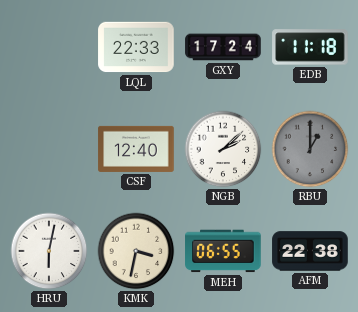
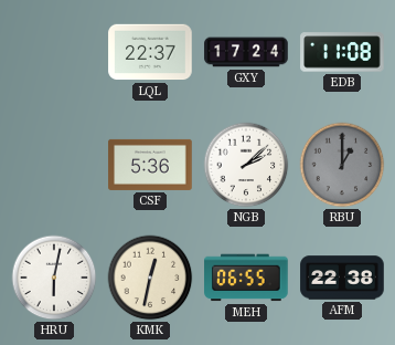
LQL: 22:33 -> 22:37 (150, 52)
EDB: 11:18 -> 11:08 (342, 52)
CSF: 12:40 -> 5:36 (150, 165)
KMK: 3:32 -> 12:32 (150, 278)
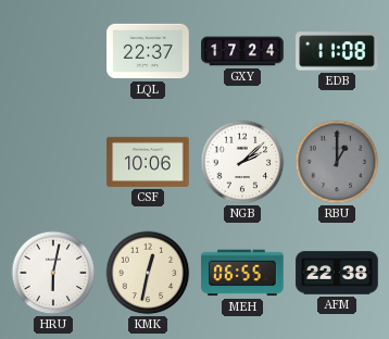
CSF: 5:36 -> 10:06 (148, 162)
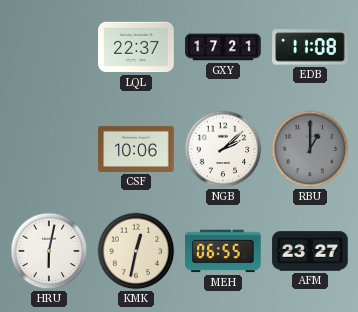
GXY: 17:24 -> 17:21 (223, 47)
AFM: 22:38 -> 23:27 (310, 251)
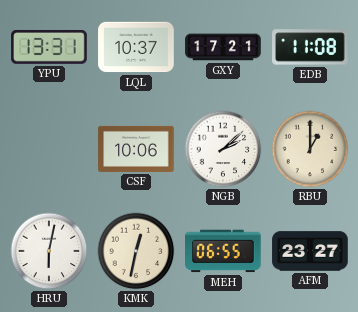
YPU: none -> 13:31 (49, 47)
LQL: 22:37 -> 10:37 (136, 47)
RBU dial: grey -> cream (310, 149)
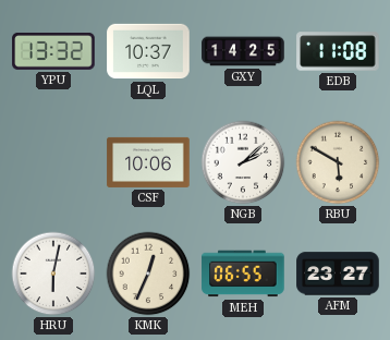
YPU: 13:31 -> 13:32 (53, 51)
GXY: 17:21 -> 14:25 (243, 51)
RBU: 1:00 -> 5:50 (338, 162)
KMK: 12:32 -> 12:34 (148, 274)
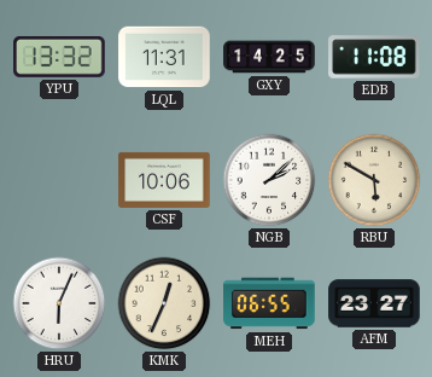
LQL: 10:37 -> 11:31 (164, 57)
HRU: 6:02 -> 6:04 (59, 303)
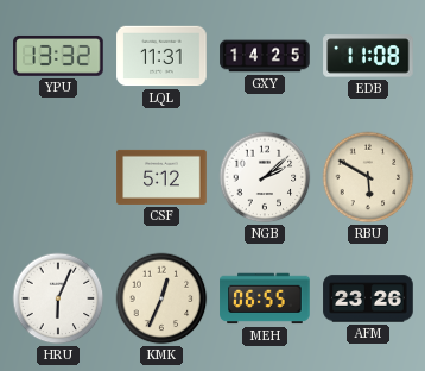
CSF: 10:06 -> 5:12 (161, 177)
AFM: 23:27 -> 23:26 (368, 298)
